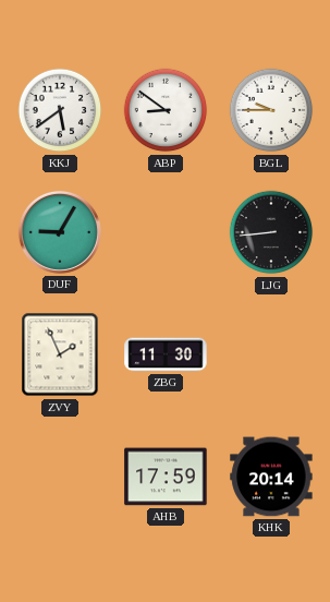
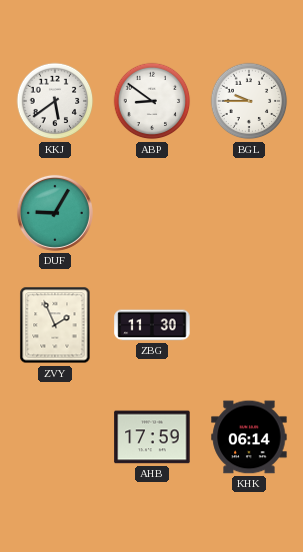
LJG: 8:44 -> none (271, 232)
KHK: 20:14 -> 06:14 (249, 437)
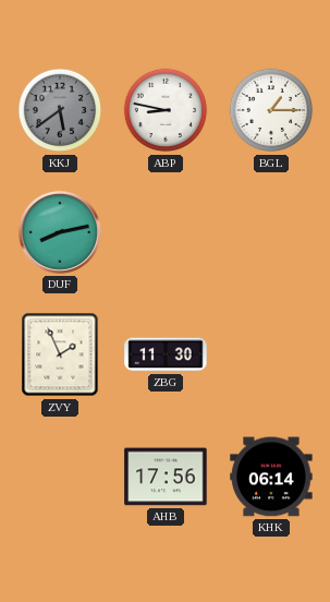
KKJ dial: white -> grey (60, 110)
ABP: 8:51 -> 8:47 (166, 110)
BGL: 9:45 -> 1:15 (271, 110)
DUF: 9:05 -> 8:13 (60, 232)
AHB: 17:59 -> 17:56 (166, 477)
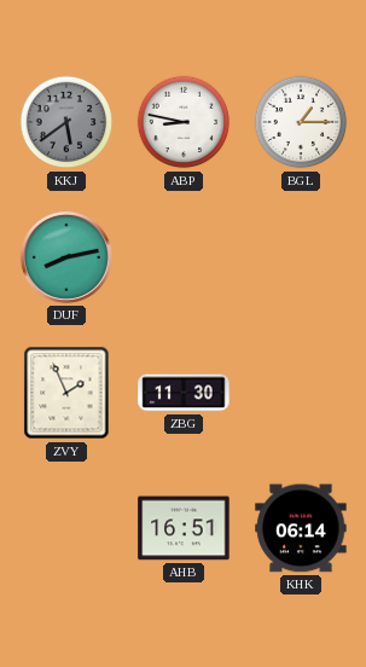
AHB: 17:56 -> 16:51 (184, 528)
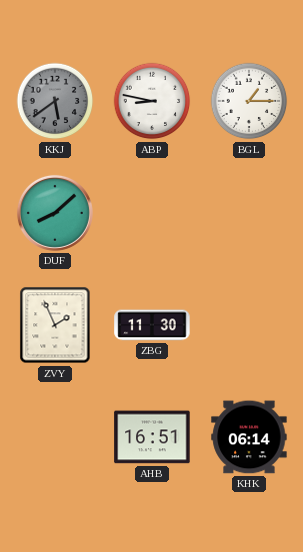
DUF: 8:13 -> 8:08 (55, 213)
